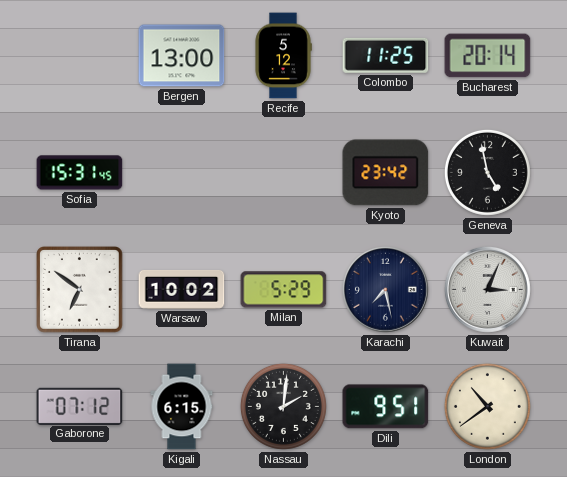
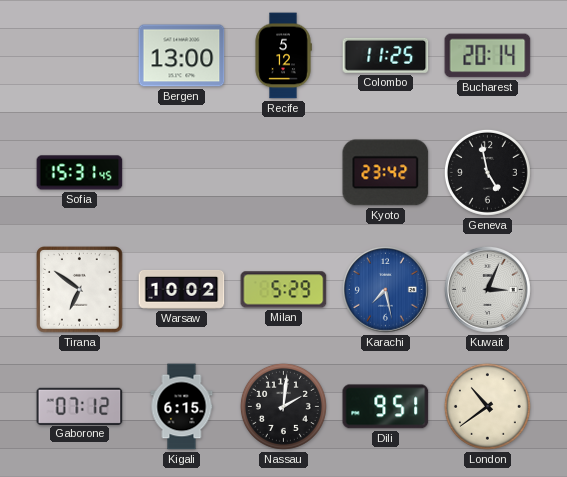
Karachi dial: navy -> blue (386, 290)
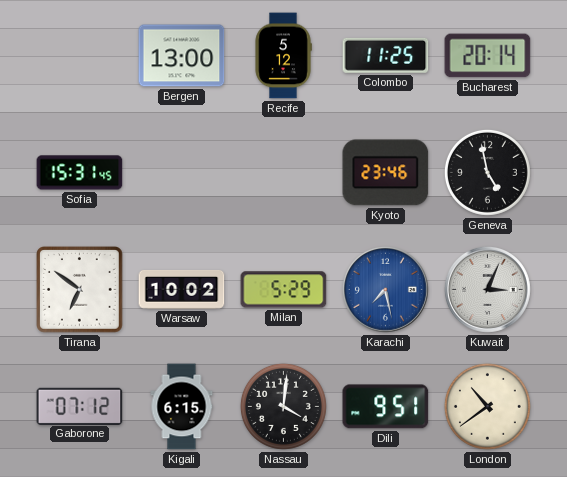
Kyoto: 23:42 -> 23:46 (386, 173)
Nassau: 2:01 -> 4:01 (283, 406)
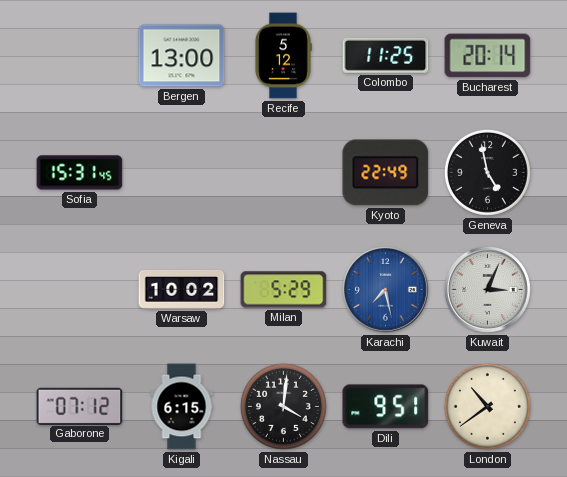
Kyoto: 23:46 -> 22:49 (386, 173)
Tirana: 6:51 -> none (80, 290)
